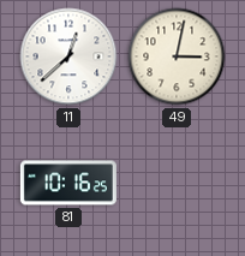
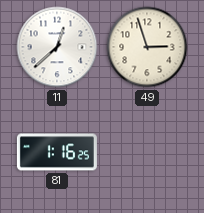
49: 3:02 -> 2:57 (147, 47)
81: 10:16 -> 1:16 (57, 152)
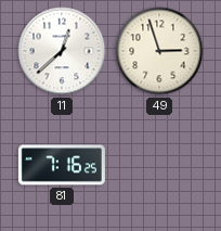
81: 1:16 -> 7:16 (62, 165)
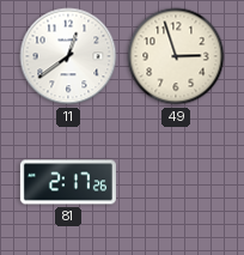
11: 12:38 -> 12:39 (68, 56)
81: 7:16 -> 2:17 (68, 182)
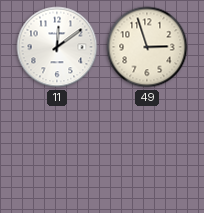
11: 12:39 -> 12:09 (57, 47)
81: 2:17 -> none (68, 182)
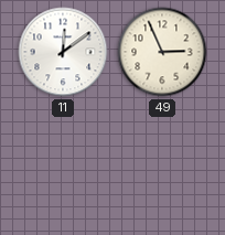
49: 2:57 -> 2:56 (162, 52)
